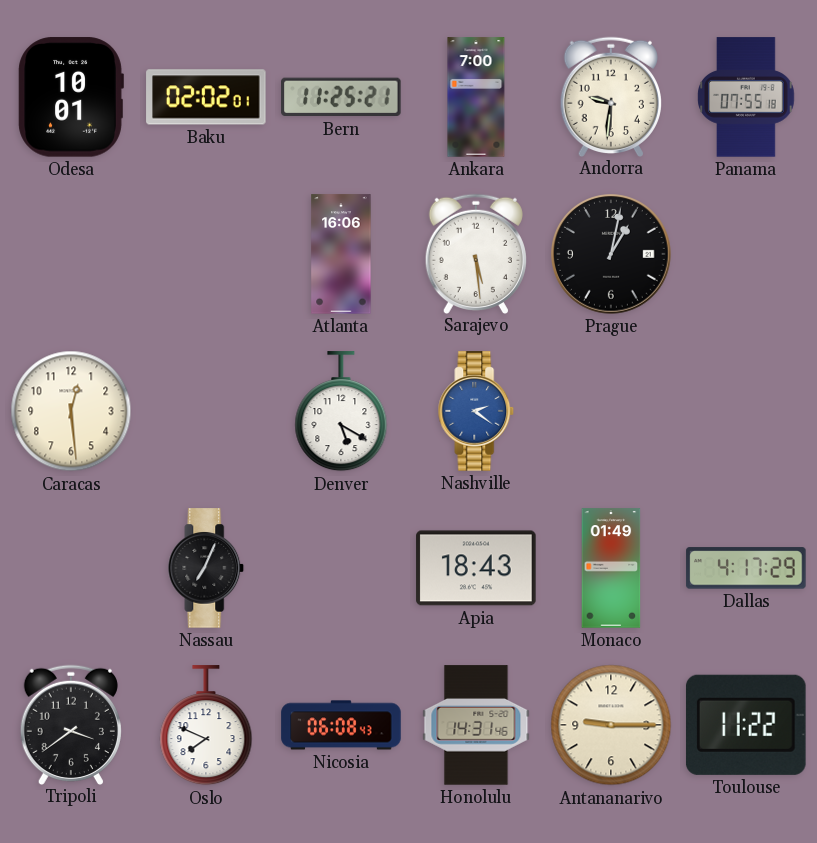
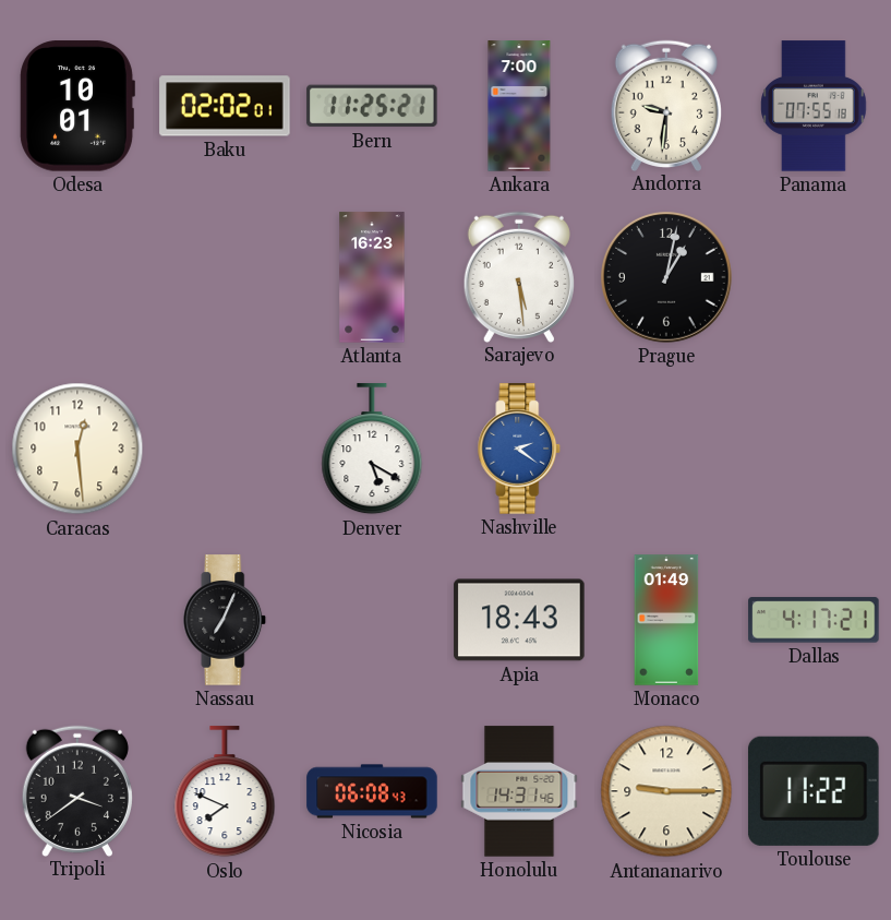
Atlanta: 16:06 -> 16:23 (372, 277)
Dallas: 4:17:29 -> 4:17:21 (814, 620)
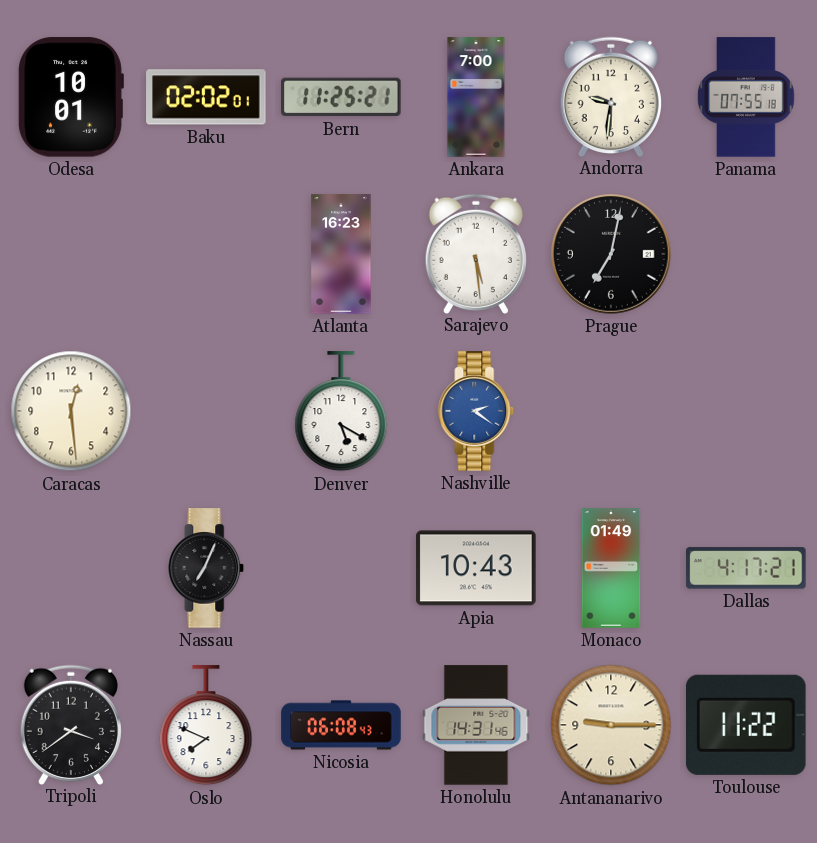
Prague: 1:02 -> 7:02 (612, 255)
Apia: 18:43 -> 10:43 (476, 568)
